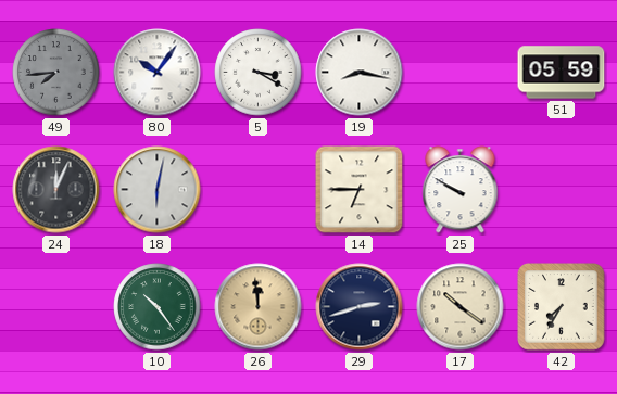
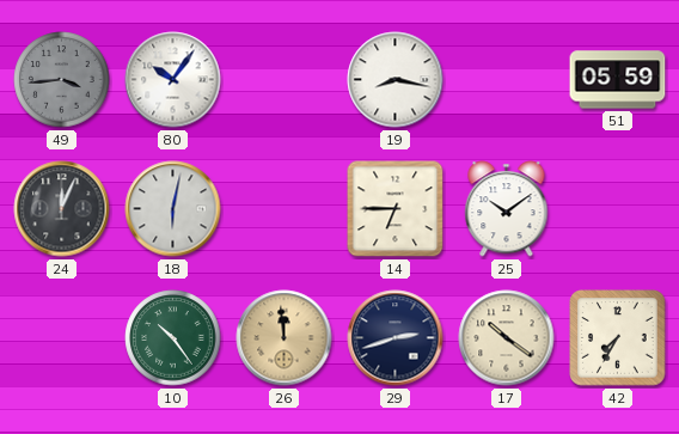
49: 7:44 -> 3:44 (62, 80)
5: 3:20 -> none (259, 73)
25: 9:50 -> 10:09 (507, 209)
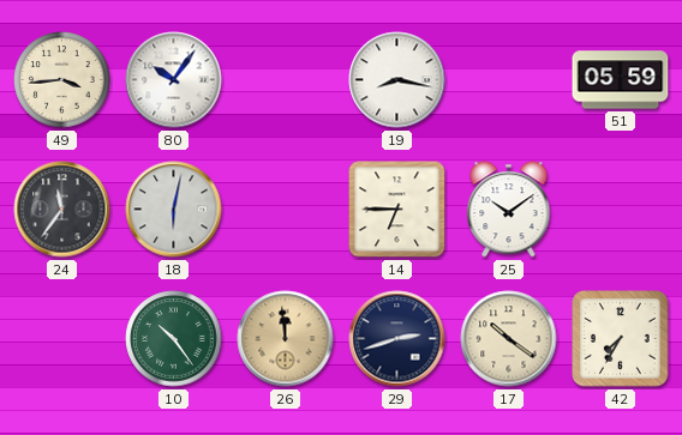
49 dial: grey -> cream (62, 80)
24: 12:04 -> 11:36 (62, 210)
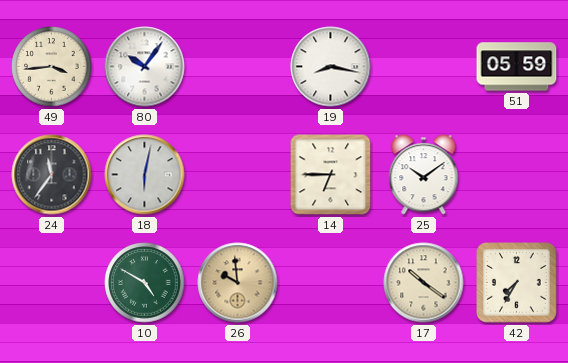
10: 10:24 -> 4:50 (145, 283)
26: 11:59 -> 9:59 (238, 283)
29: 2:42 -> none (397, 339)
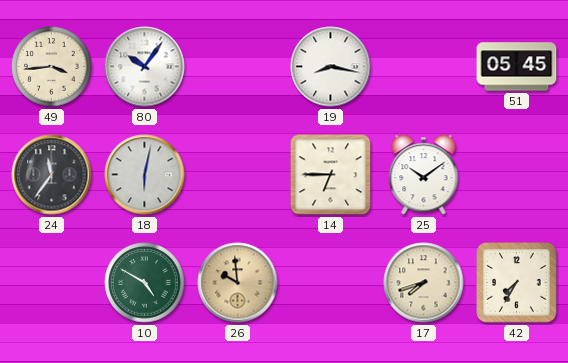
51: 05:59 -> 05:45 (517, 67)
17: 10:21 -> 7:42 (424, 283)
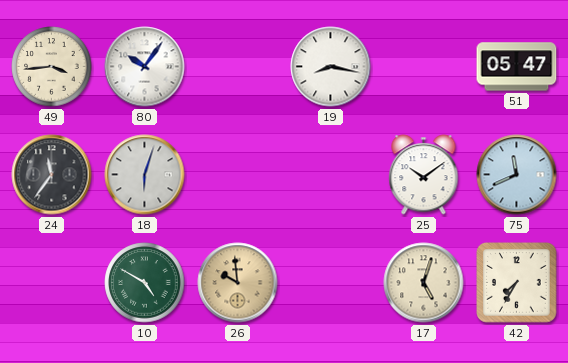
51: 05:45 -> 05:47 (517, 67)
18: 6:02 -> 6:03 (145, 175)
14: 6:45 -> none (331, 175)
75: none -> 11:41 (517, 175)
17: 7:42 -> 5:03 (424, 283)
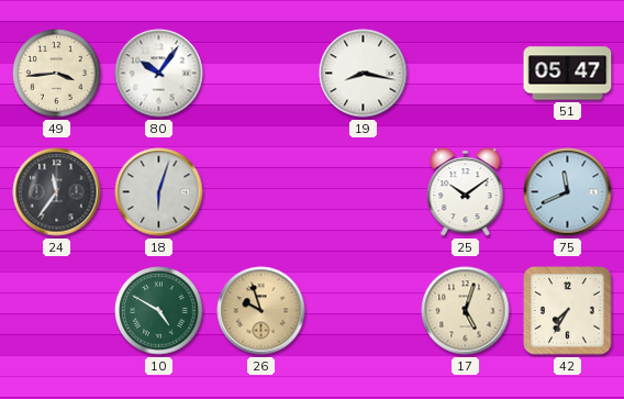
26: 9:59 -> 9:57 (261, 311)
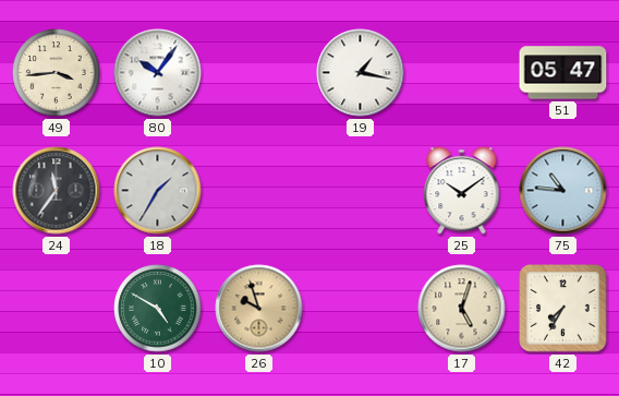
19: 8:17 -> 1:17 (361, 73)
18: 6:03 -> 1:35 (158, 191)
75: 11:41 -> 10:46 (563, 191)
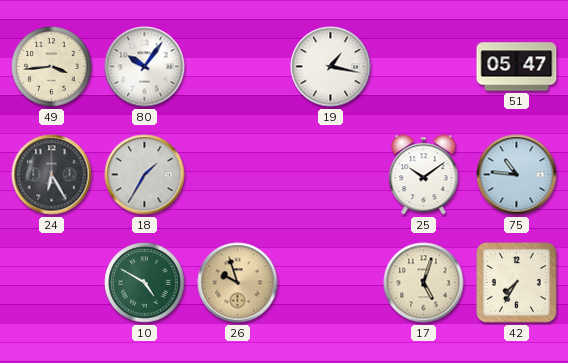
24: 11:36 -> 6:25 (52, 175)
